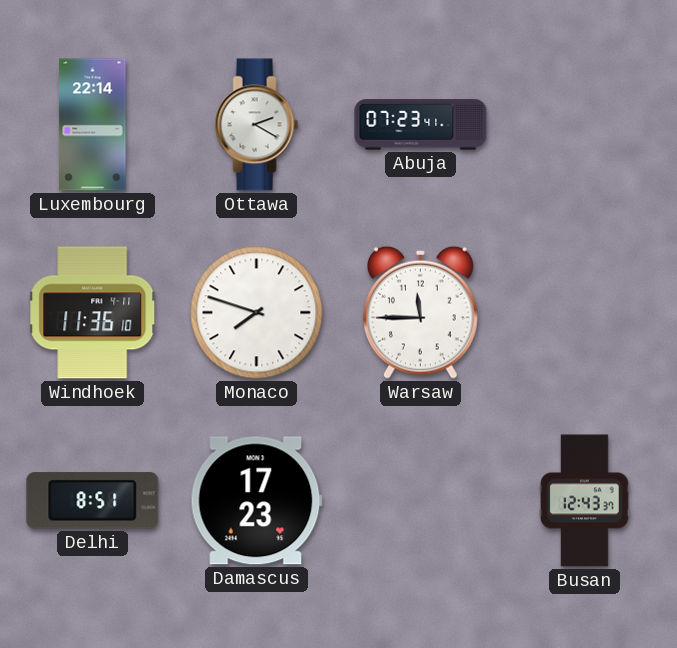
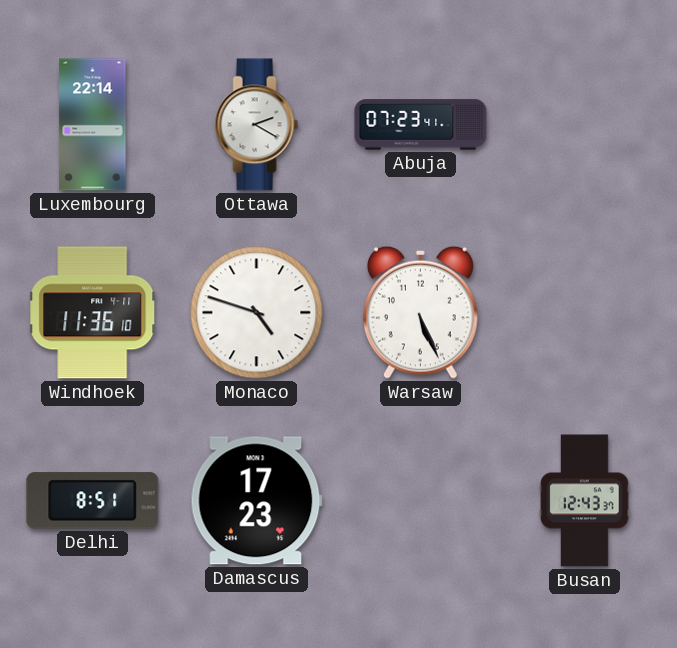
Monaco: 7:48 -> 4:48 (257, 313)
Warsaw: 11:45 -> 5:26 (420, 312)
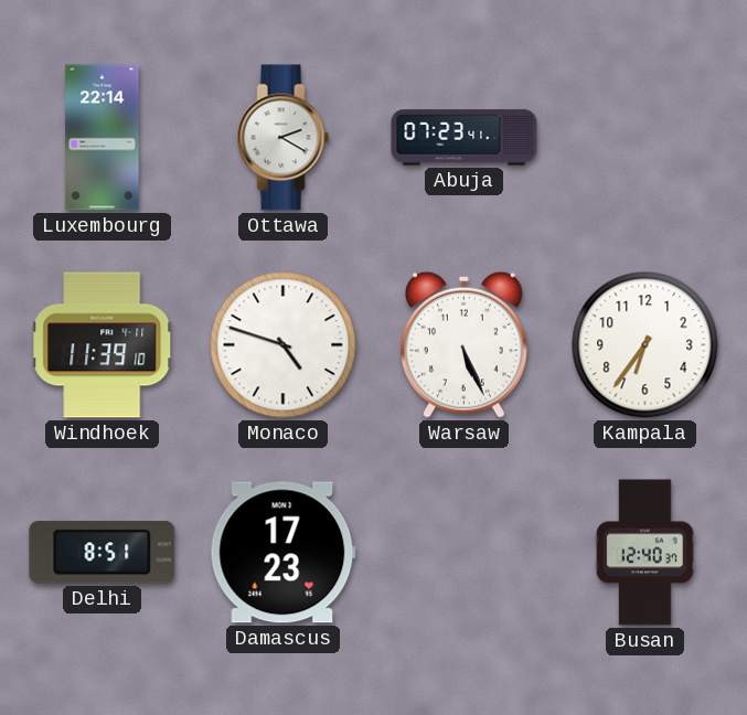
Windhoek: 11:36 -> 11:39 (103, 345)
Kampala: none -> 6:36 (645, 345)
Busan: 12:43 -> 12:40 (645, 553)
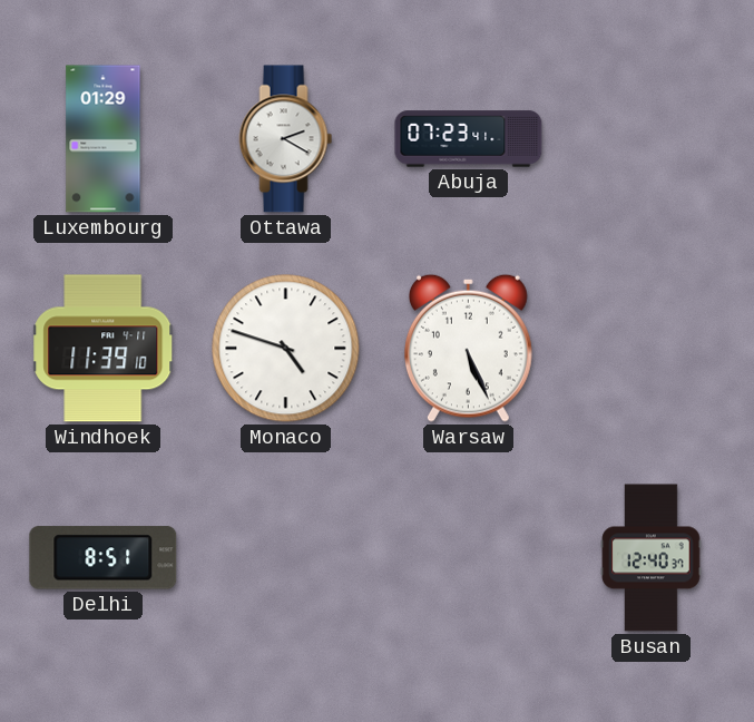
Luxembourg: 22:14 -> 01:29 (104, 139)
Kampala: 6:36 -> none (645, 345)
Damascus: 17:23 -> none (282, 553)
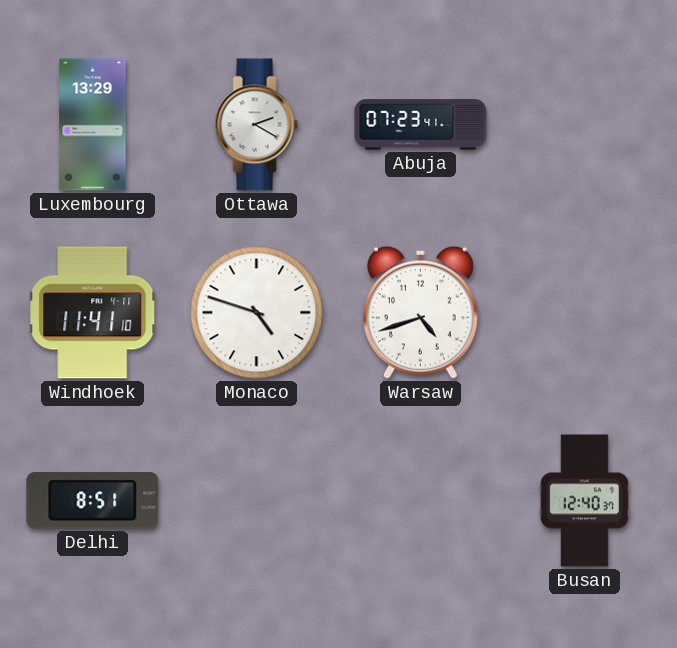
Luxembourg: 01:29 -> 13:29 (93, 125)
Windhoek: 11:39 -> 11:41 (93, 313)
Warsaw: 5:26 -> 4:42 (420, 312)
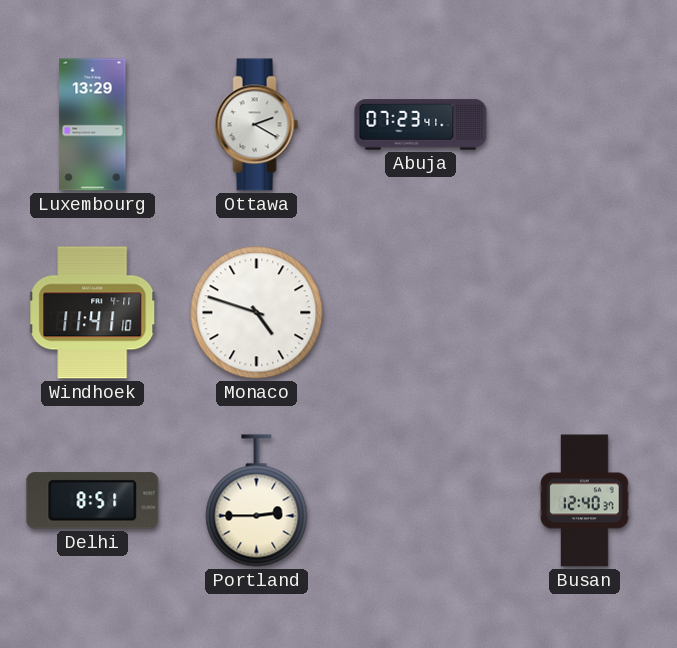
Warsaw: 4:42 -> none (420, 312)
Portland: none -> 2:45 (257, 501)
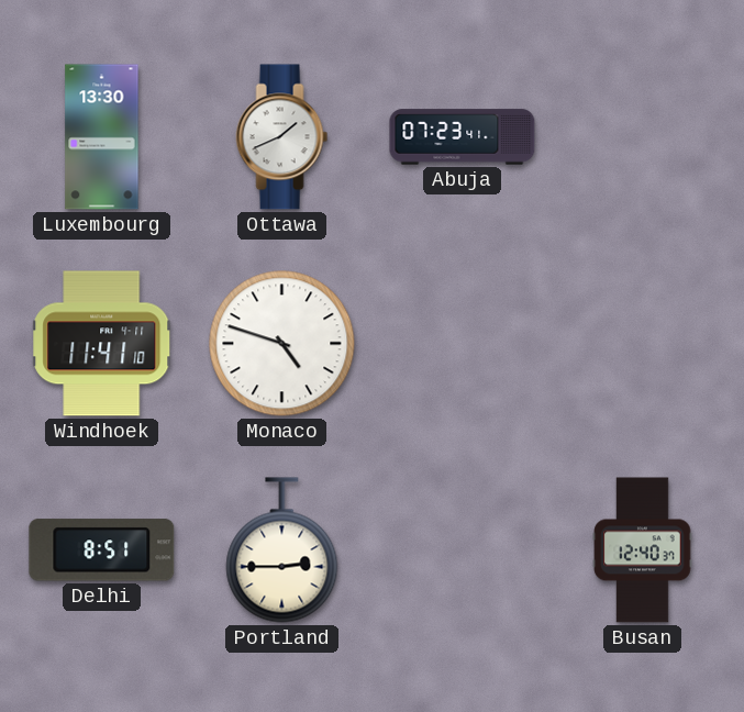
Luxembourg: 13:29 -> 13:30 (102, 137)
Ottawa: 2:20 -> 1:41 (282, 137)
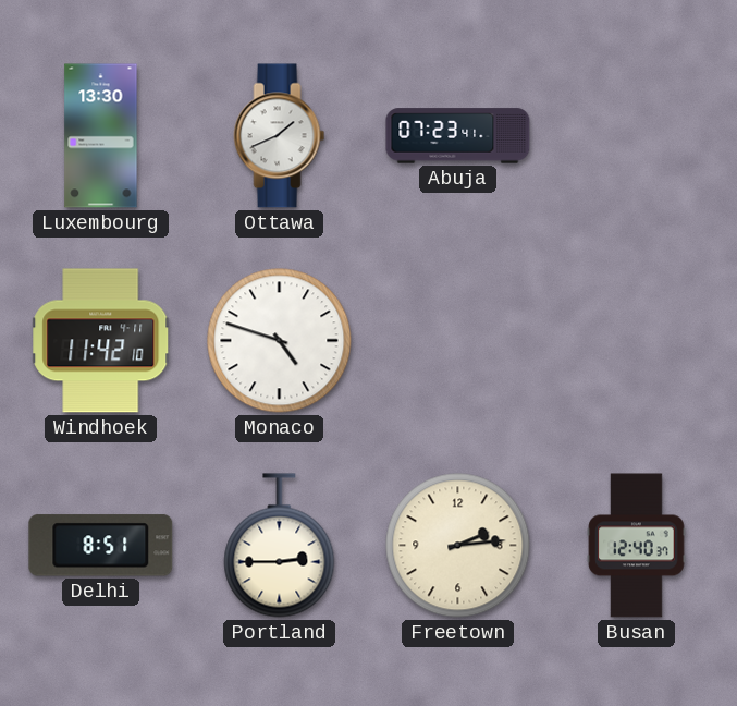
Windhoek: 11:41 -> 11:42 (101, 341)
Freetown: none -> 2:14 (458, 546)
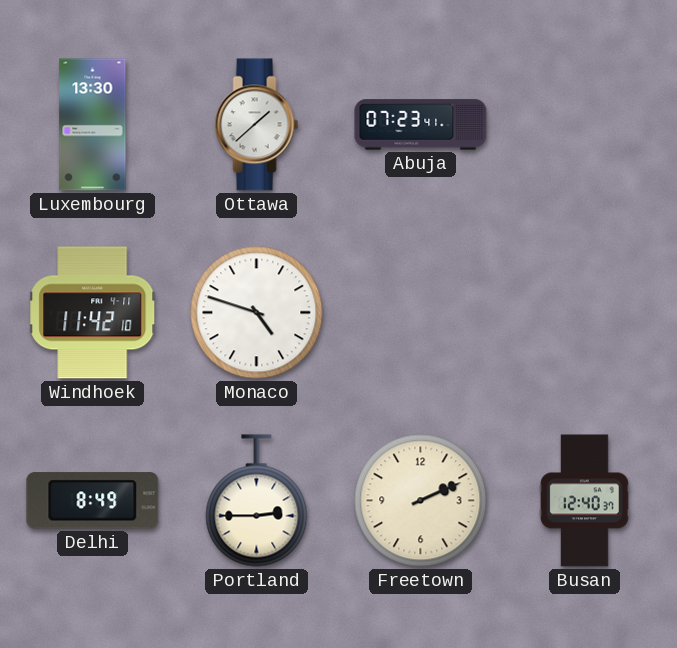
Ottawa: 1:41 -> 1:38 (257, 125)
Delhi: 8:51 -> 8:49 (93, 501)
Freetown: 2:14 -> 2:11 (421, 501)
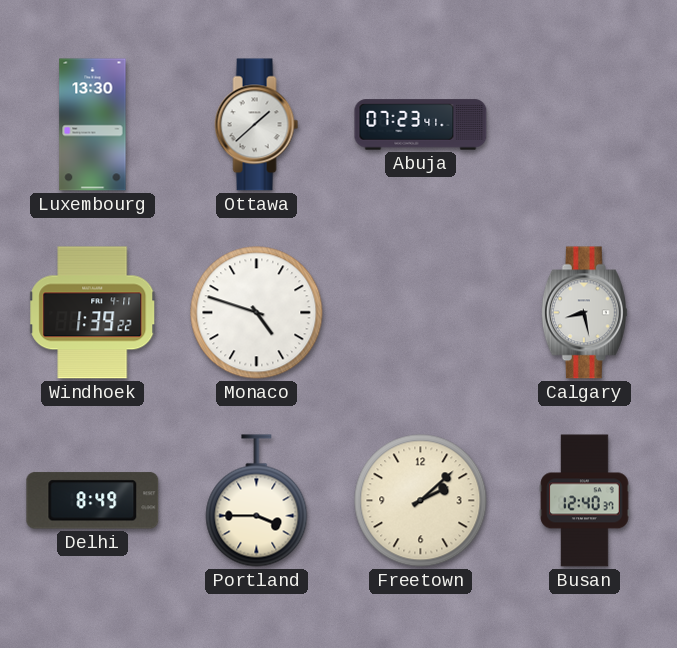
Windhoek: 11:42 -> 1:39 (93, 313)
Calgary: none -> 8:28 (584, 313)
Portland: 2:45 -> 3:45 (257, 501)
Freetown: 2:11 -> 2:08 (421, 501)
